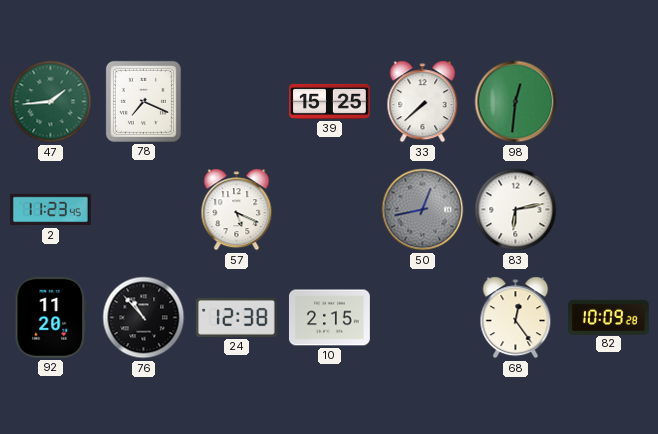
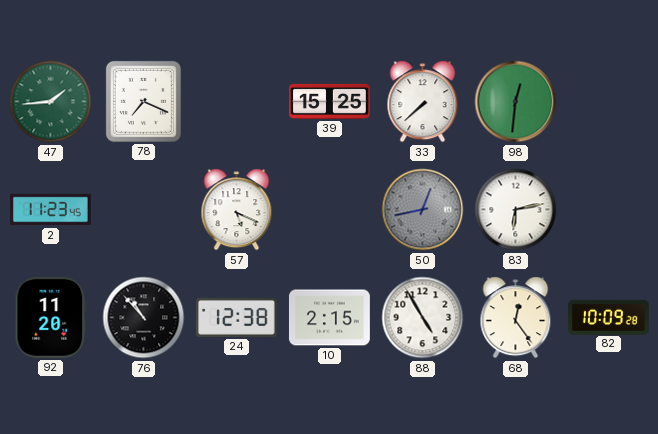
88: none -> 4:55 (423, 318)
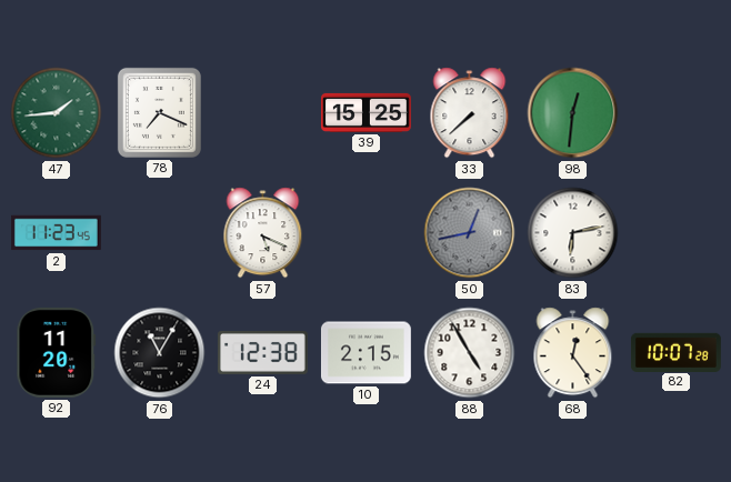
76: 10:53 -> 11:05 (160, 353)
82: 10:09 -> 10:07 (675, 352)
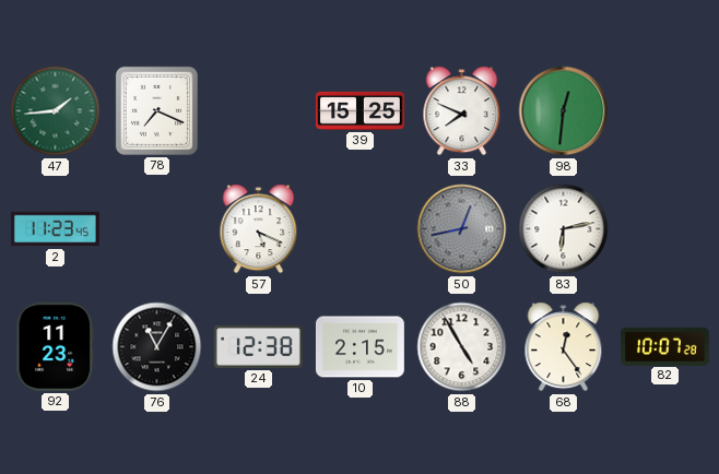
33: 7:38 -> 7:49 (462, 111)
92: 11:20 -> 11:23 (56, 346)
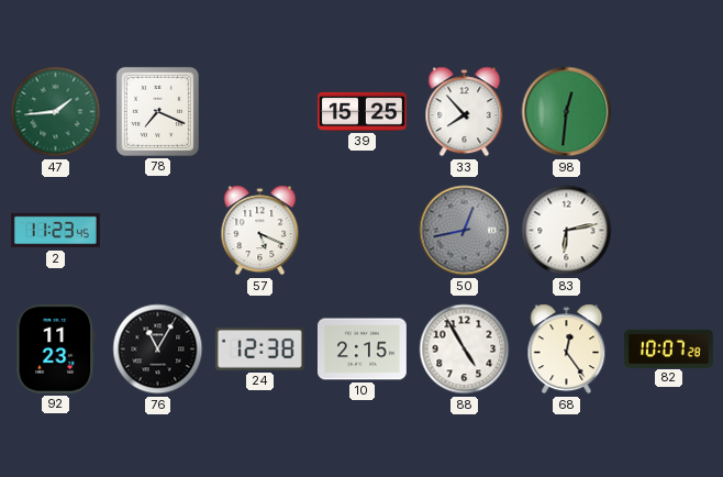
33: 7:49 -> 7:53 (465, 112)
